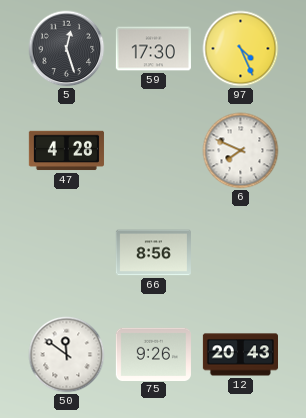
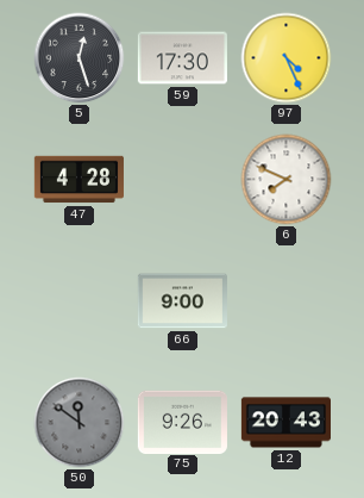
66: 8:56 -> 9:00 (182, 301)
50 dial: white -> grey (80, 423)
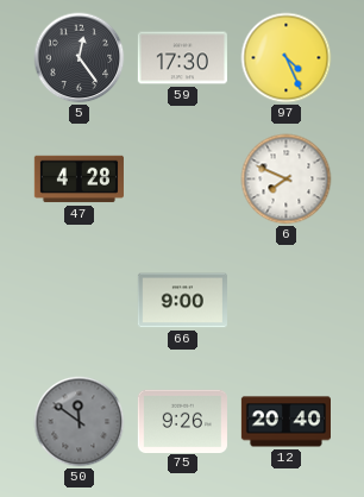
5: 12:27 -> 12:24 (80, 58)
12: 20:43 -> 20:40 (285, 422)
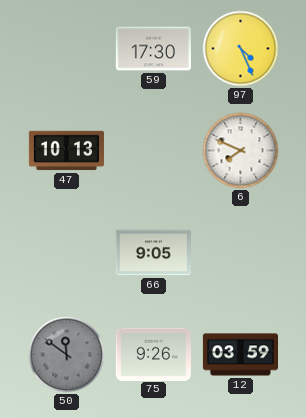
5: 12:24 -> none (80, 58)
47: 4:28 -> 10:13 (66, 151)
66: 9:00 -> 9:05 (153, 253)
12: 20:40 -> 03:59 (240, 355)
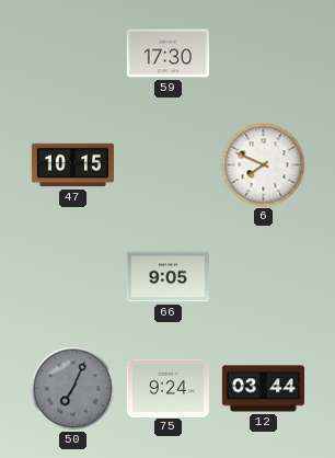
97: 4:26 -> none (241, 49)
47: 10:13 -> 10:15 (72, 165)
50: 11:51 -> 7:04 (73, 389)
75: 9:26 -> 9:24 (168, 388)
12: 03:59 -> 03:44 (263, 389)
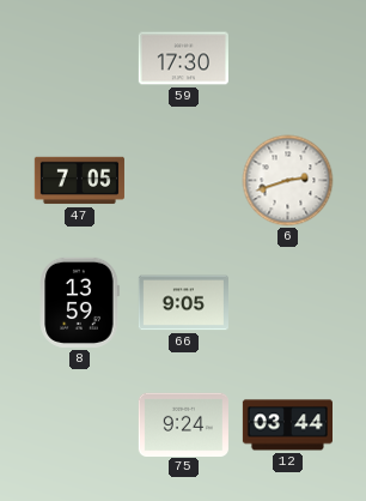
47: 10:15 -> 7:05 (79, 181)
6: 7:49 -> 2:42 (288, 181)
8: none -> 13:59 (79, 302)
50: 7:04 -> none (73, 389)
